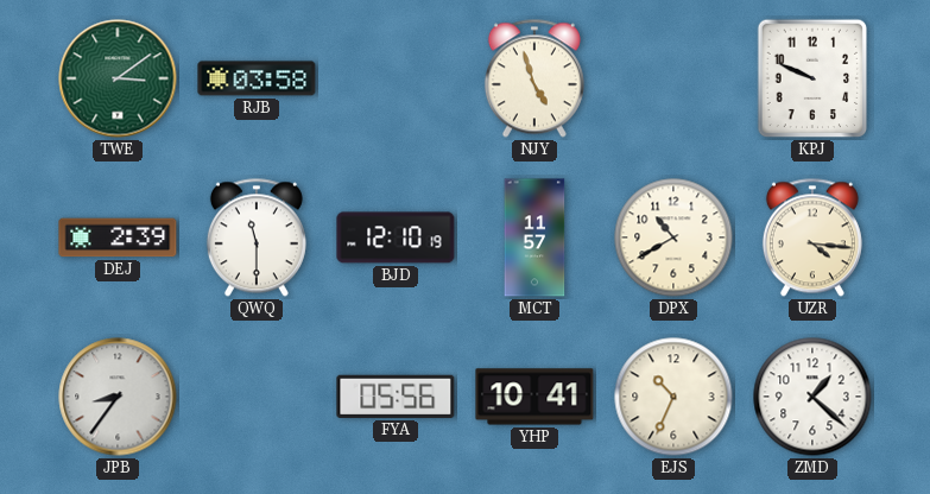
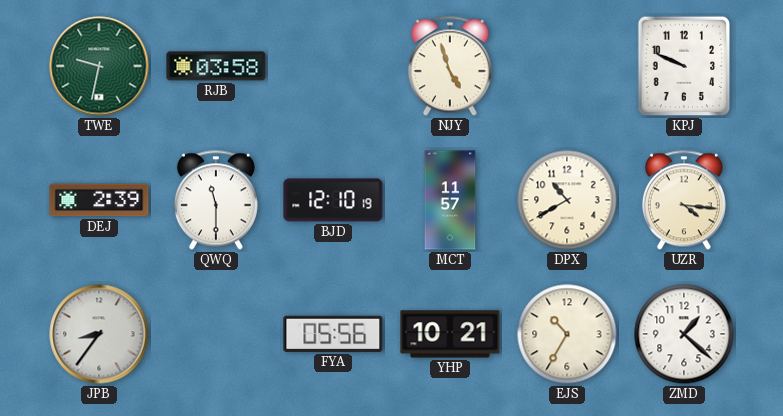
TWE: 3:09 -> 9:32 (99, 66)
YHP: 10:41 -> 10:21 (450, 334)
EJS: 10:34 -> 10:35 (567, 334)
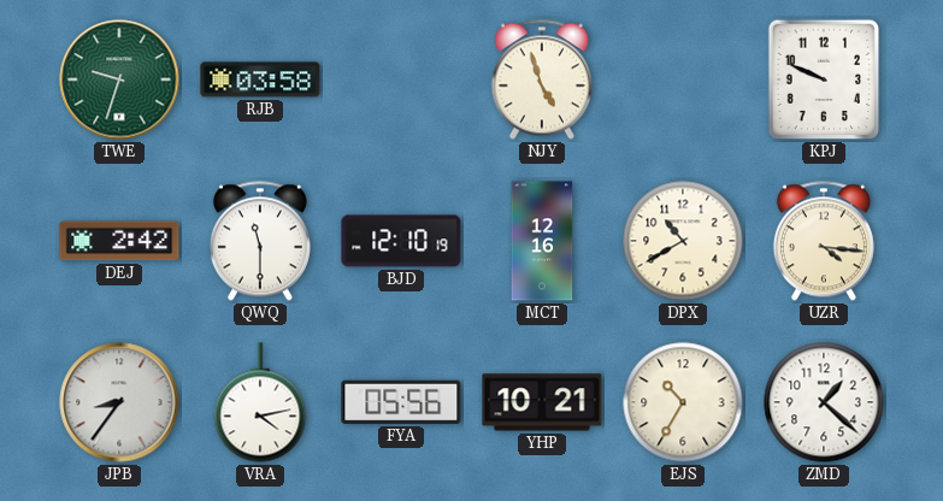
TWE: 9:32 -> 9:33 (119, 79)
DEJ: 2:39 -> 2:42 (119, 241)
MCT: 11:57 -> 12:16 (542, 241)
VRA: none -> 4:13 (260, 402)
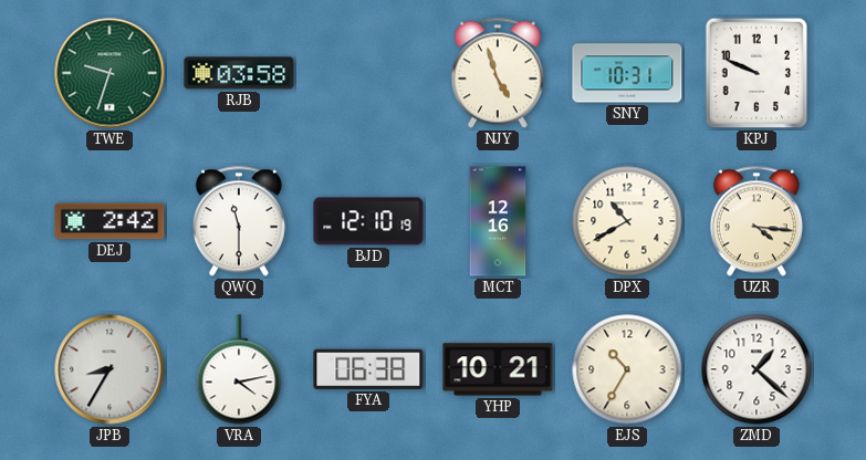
SNY: none -> 10:31 (627, 73)
JPB: 8:36 -> 8:35 (109, 369)
FYA: 05:56 -> 06:38 (368, 369)
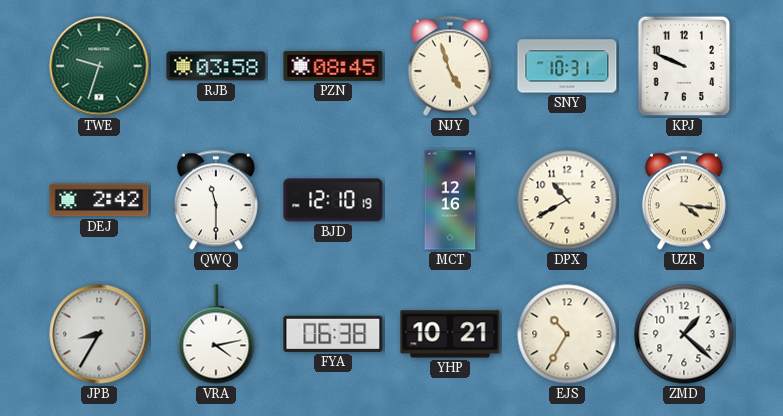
PZN: none -> 08:45 (333, 66)
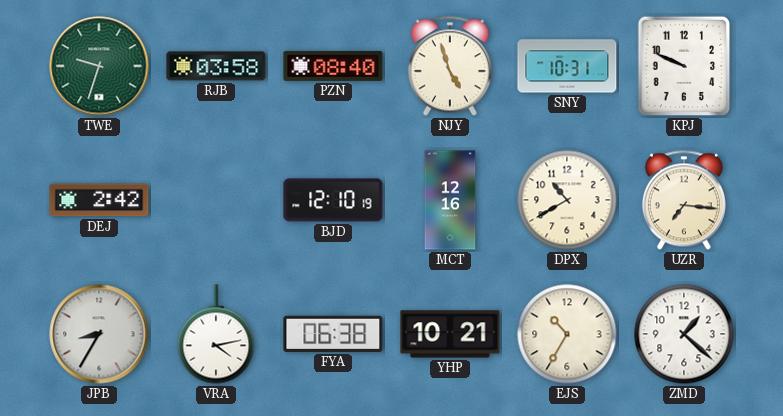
PZN: 08:45 -> 08:40 (333, 66)
QWQ: 11:30 -> none (216, 200)
UZR: 4:16 -> 7:16 (684, 200)
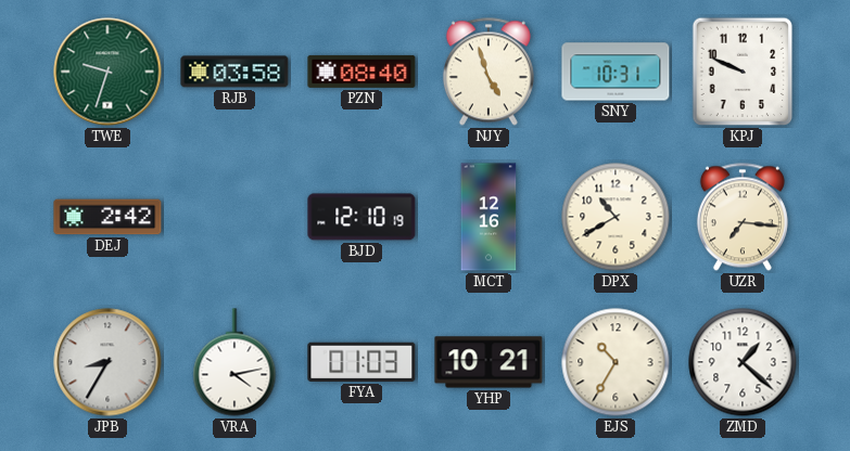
FYA: 06:38 -> 01:03 (361, 362)
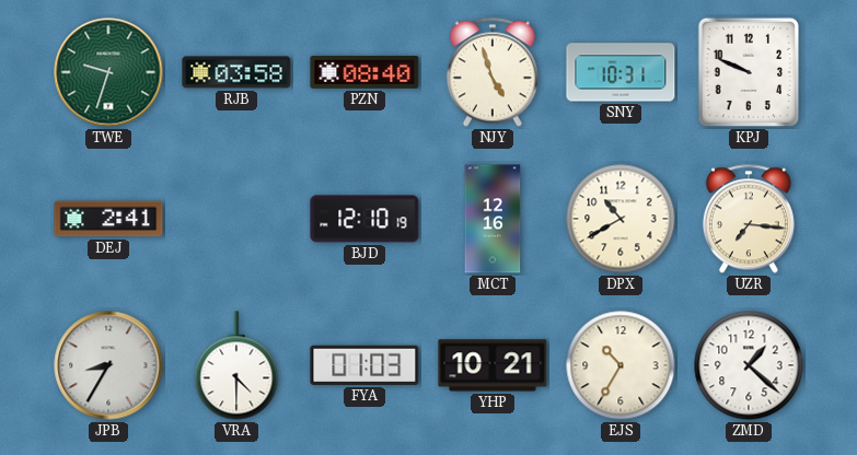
DEJ: 2:42 -> 2:41 (108, 219)
VRA: 4:13 -> 4:30 (236, 365)
